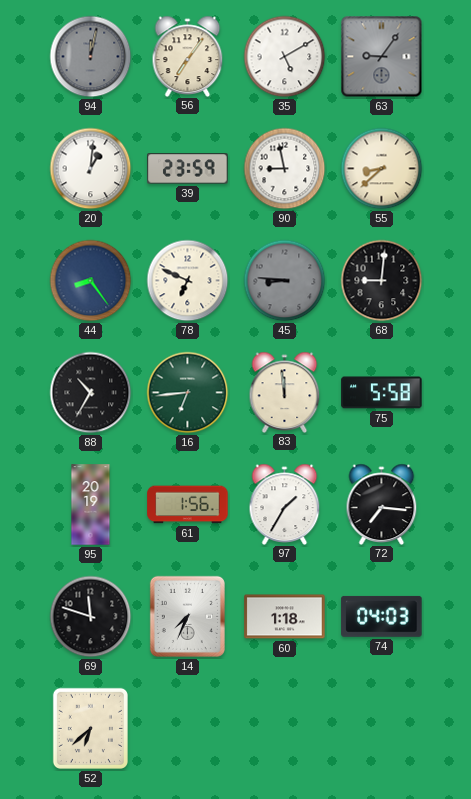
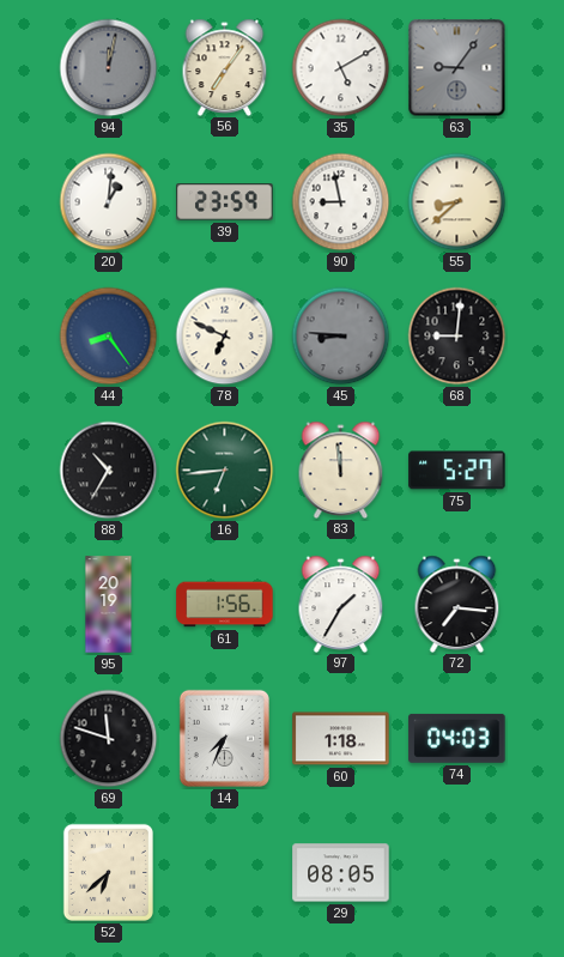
75: 5:58 -> 5:27 (457, 471)
29: none -> 08:05 (341, 873)
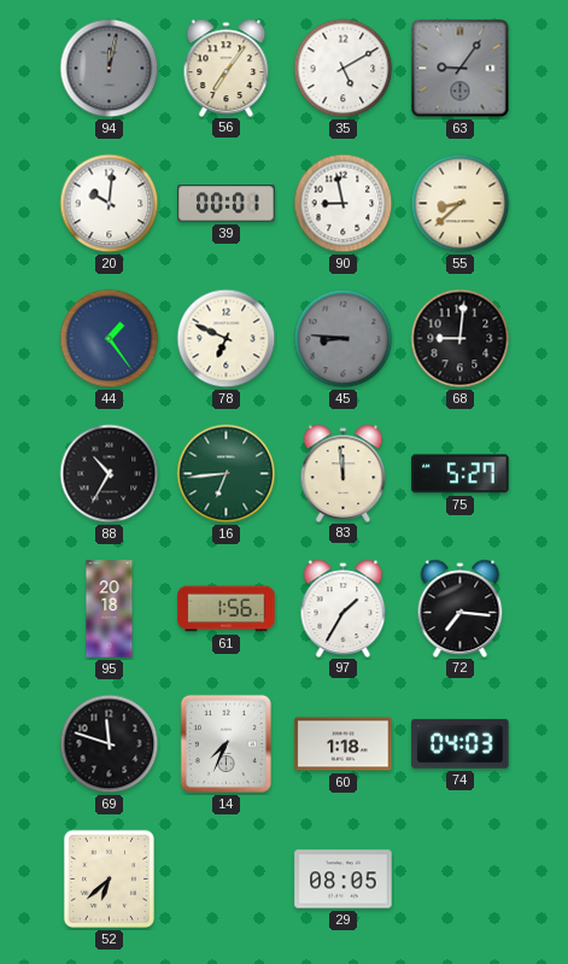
20: 1:01 -> 10:01 (110, 204)
39: 23:59 -> 00:01 (227, 204)
44: 8:24 -> 1:24 (110, 339)
95: 20:19 -> 20:18 (110, 609)
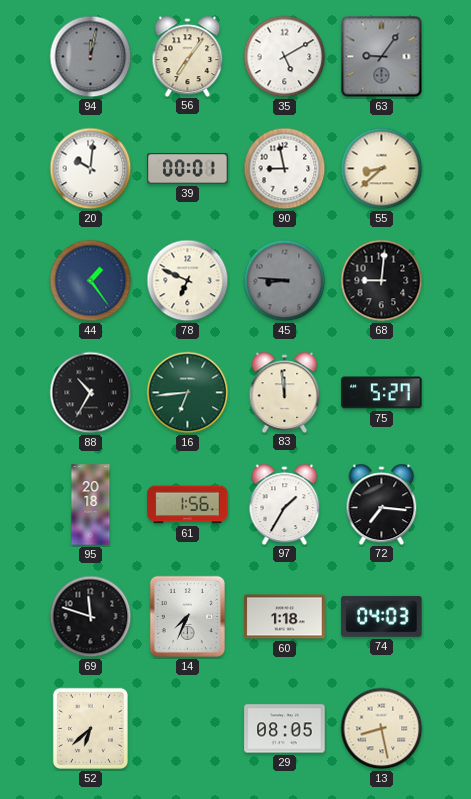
13: none -> 8:28 (382, 729)
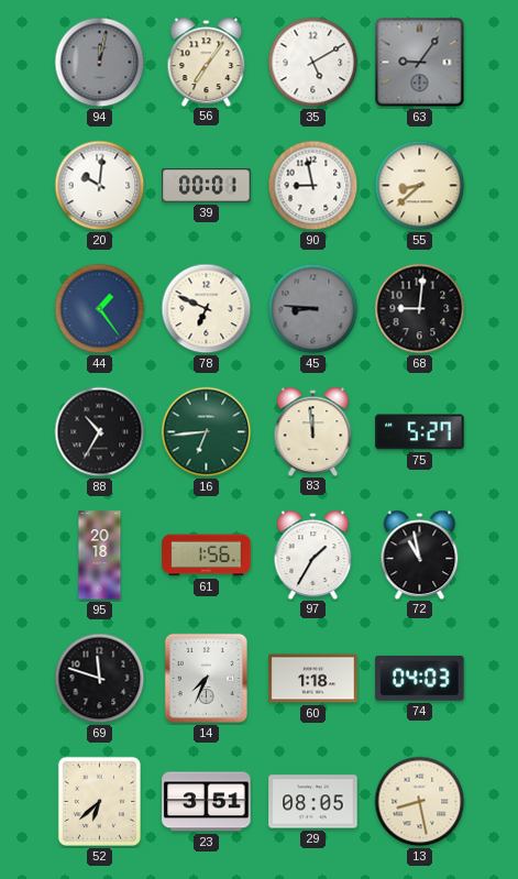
72: 7:16 -> 10:58 (420, 554)
23: none -> 3:51 (207, 802)
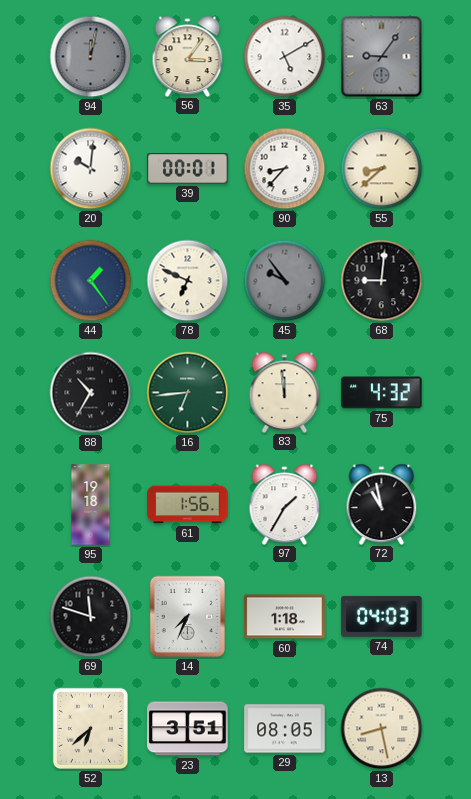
56: 7:06 -> 3:06 (188, 56)
90: 8:58 -> 8:37 (285, 169)
45: 8:46 -> 9:54 (285, 281)
75: 5:27 -> 4:32 (382, 393)
95: 20:18 -> 19:18 (91, 505)
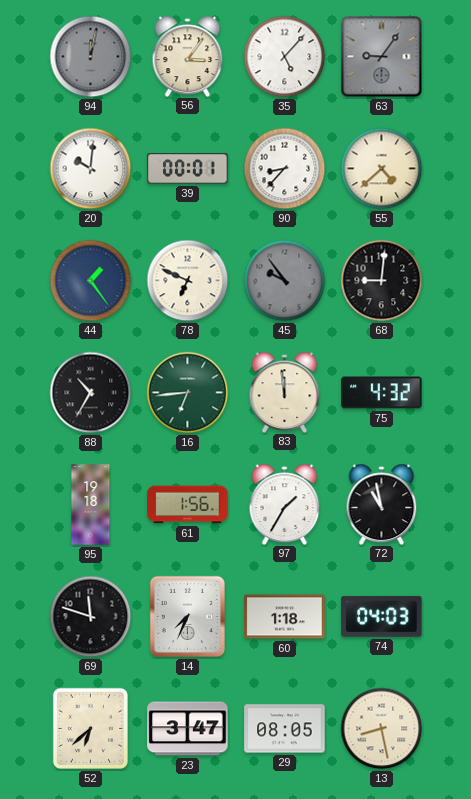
35: 5:10 -> 5:07 (285, 57)
55: 8:38 -> 4:38 (382, 169)
23: 3:51 -> 3:47 (188, 729)
